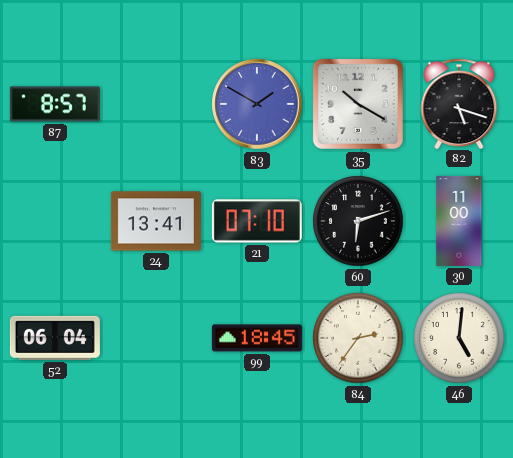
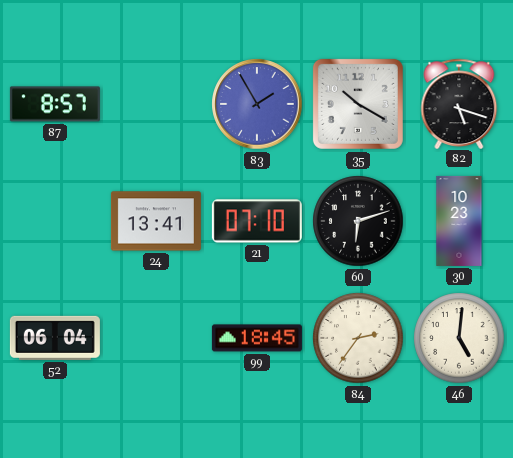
83: 1:50 -> 1:55 (257, 104)
30: 11:00 -> 10:23 (459, 221)
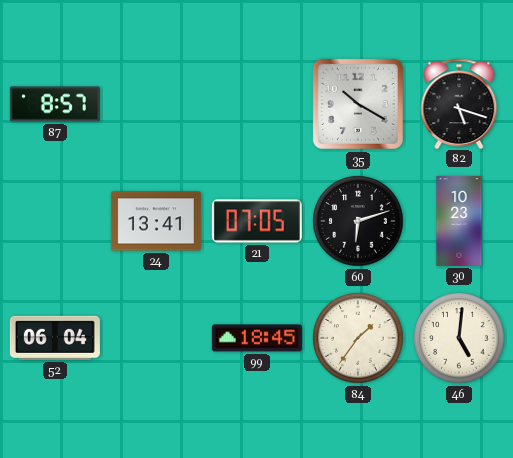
83: 1:55 -> none (257, 104)
21: 07:10 -> 07:05 (257, 221)
84: 2:36 -> 1:36 (358, 338)
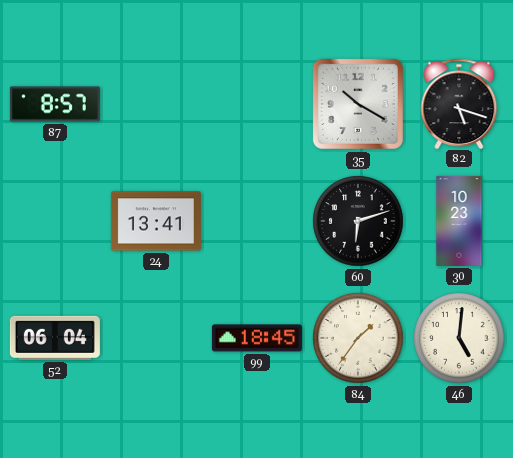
21: 07:05 -> none (257, 221)
